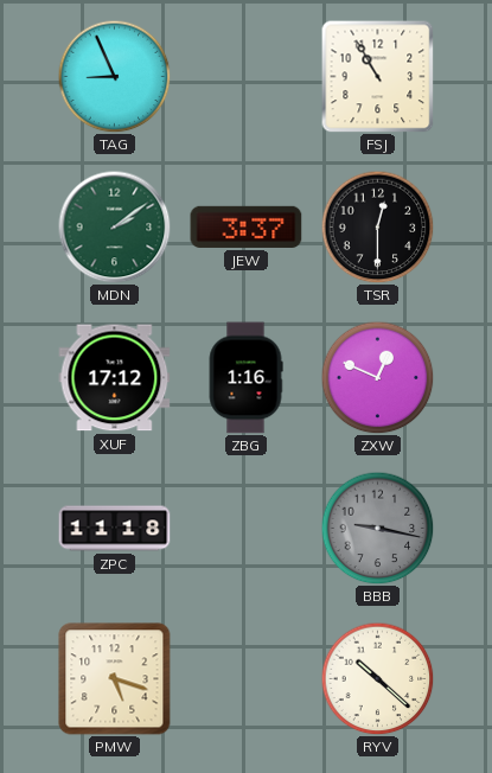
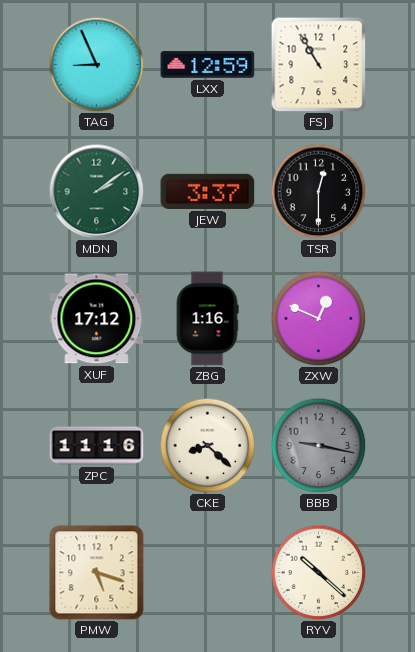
LXX: none -> 12:59 (208, 65)
ZPC: 11:18 -> 11:16 (97, 446)
CKE: none -> 8:22 (207, 445)
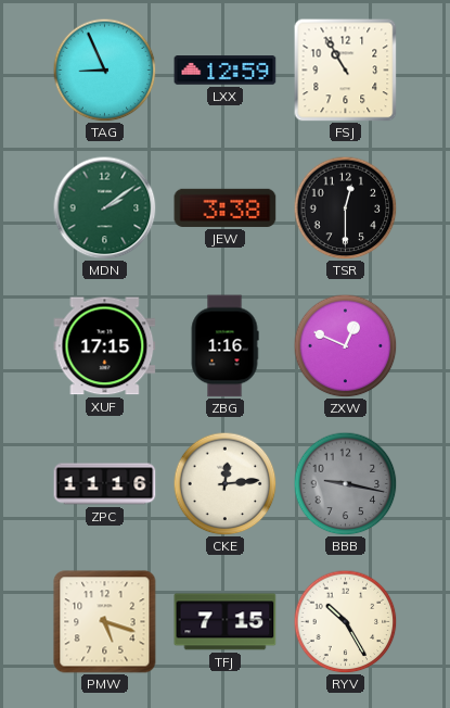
JEW: 3:37 -> 3:38 (226, 207)
XUF: 17:12 -> 17:15 (105, 346)
CKE: 8:22 -> 12:14 (224, 483)
TFJ: none -> 7:15 (226, 622)
RYV: 10:22 -> 10:25 (345, 621)
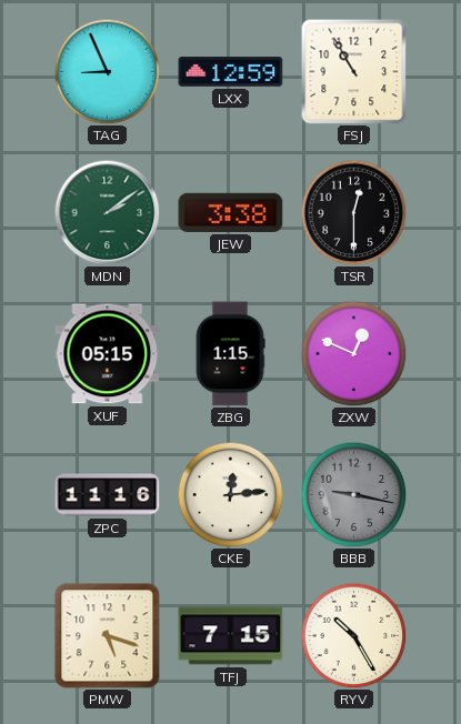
XUF: 17:15 -> 05:15 (108, 354)
ZBG: 1:16 -> 1:15 (230, 354)
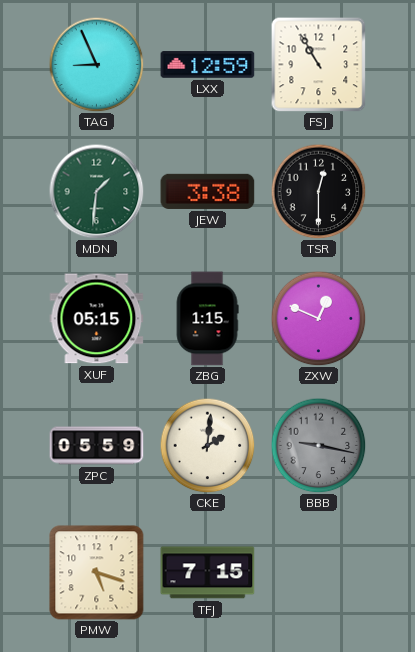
MDN: 2:09 -> 1:31 (96, 191)
ZPC: 11:16 -> 05:59 (97, 446)
CKE: 12:14 -> 2:01 (207, 445)
RYV: 10:25 -> none (353, 635)
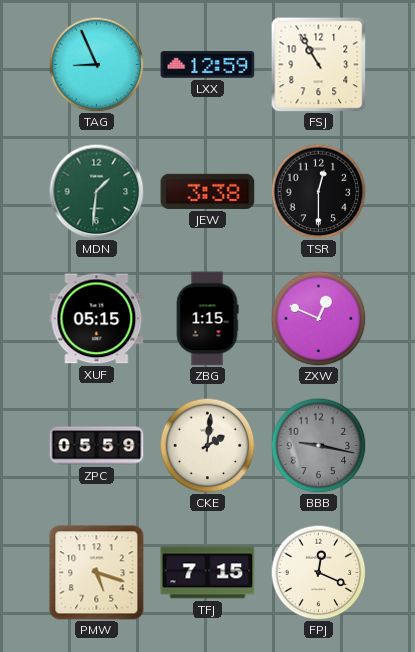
FPJ: none -> 12:19 (318, 572)
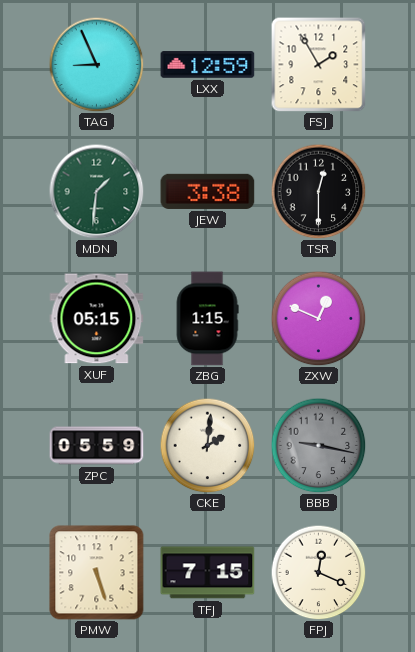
FSJ: 10:55 -> 1:55 (318, 64)
PMW: 5:18 -> 5:27 (97, 573)
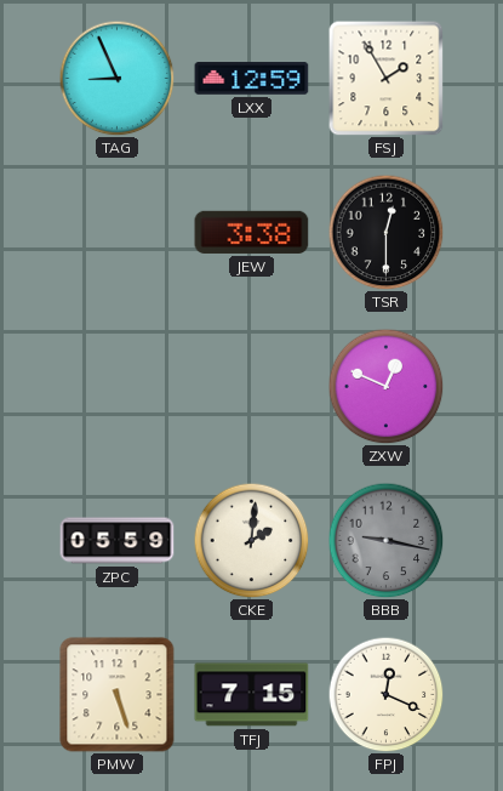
MDN: 1:31 -> none (96, 191)
XUF: 05:15 -> none (97, 319)
ZBG: 1:15 -> none (207, 319)
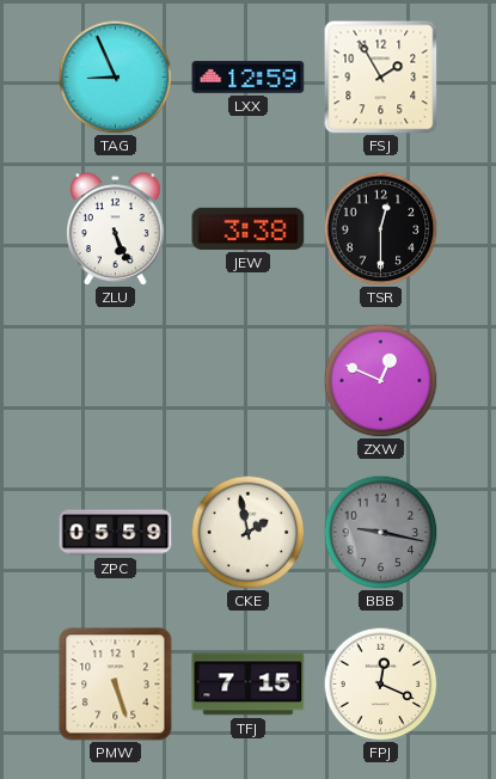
ZLU: none -> 5:26 (116, 228)
CKE: 2:01 -> 1:58 (247, 532)
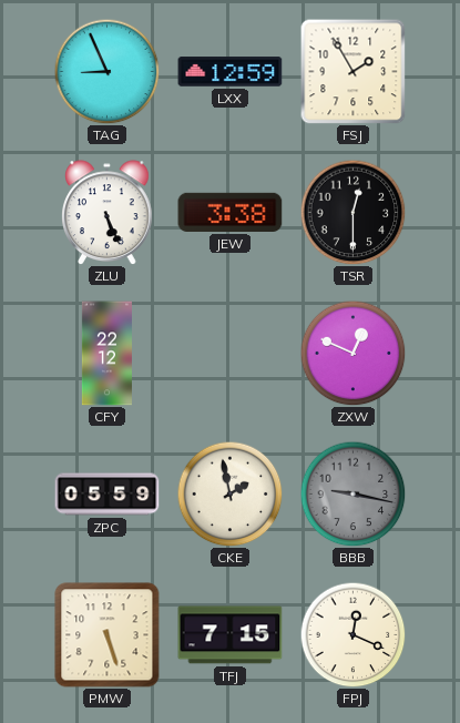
CFY: none -> 22:12 (106, 354)
